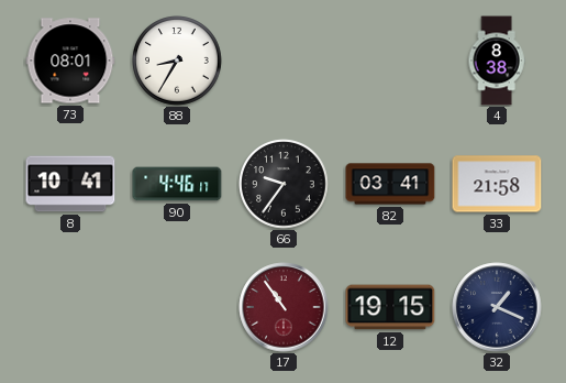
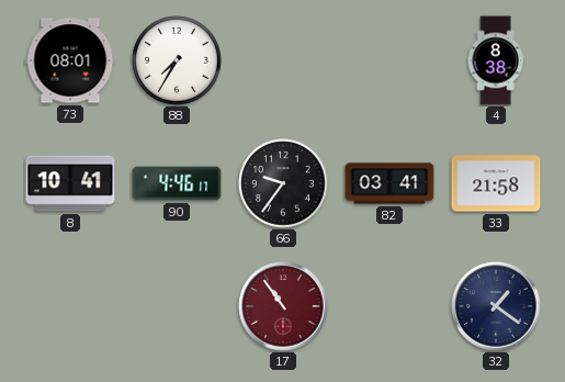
88: 8:35 -> 7:35 (178, 61)
12: 19:15 -> none (390, 307)
32: 1:19 -> 1:21 (496, 306)
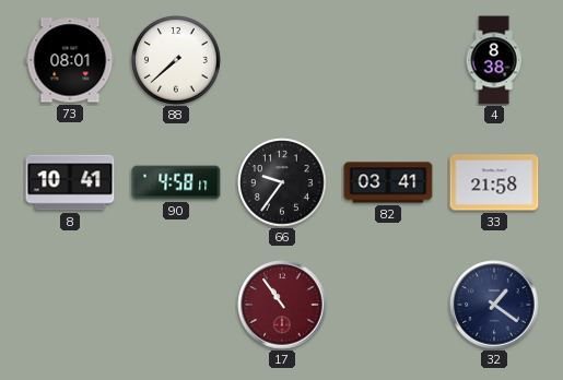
88: 7:35 -> 7:38 (177, 61)
90: 4:46 -> 4:58 (176, 182)
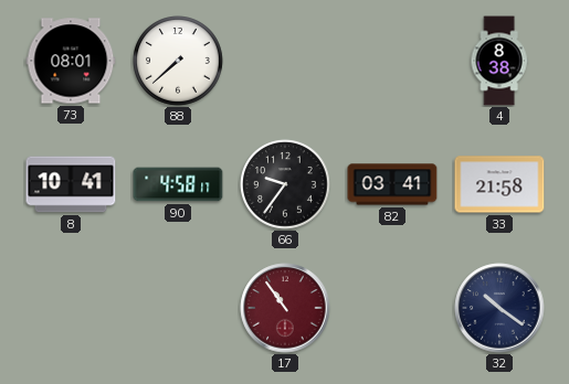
32: 1:21 -> 10:21 (499, 308)
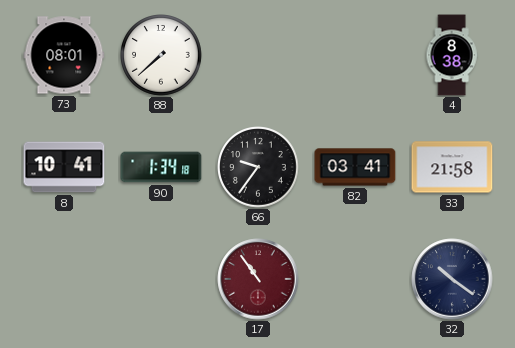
90: 4:58 -> 1:34 (161, 167)
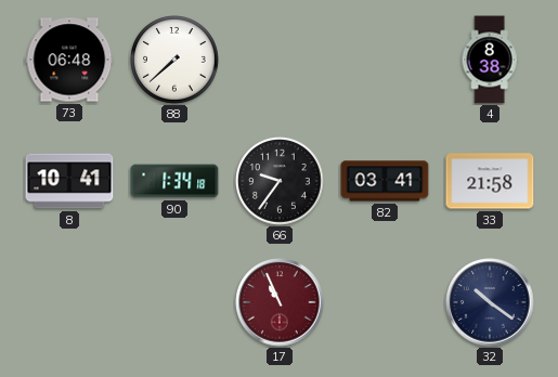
73: 08:01 -> 06:48 (69, 60)
17: 10:54 -> 10:56 (280, 302)
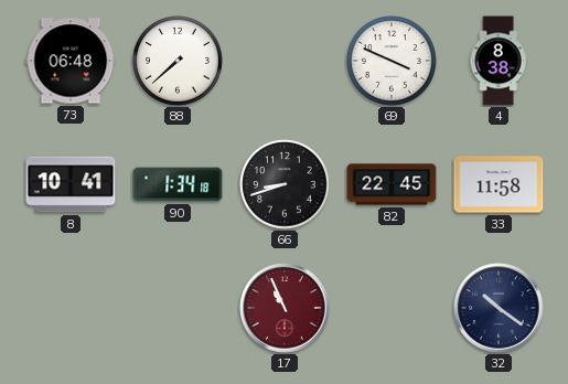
69: none -> 3:49 (393, 62)
66: 9:36 -> 8:42 (286, 185)
82: 03:41 -> 22:45 (392, 184)
33: 21:58 -> 11:58 (499, 184)
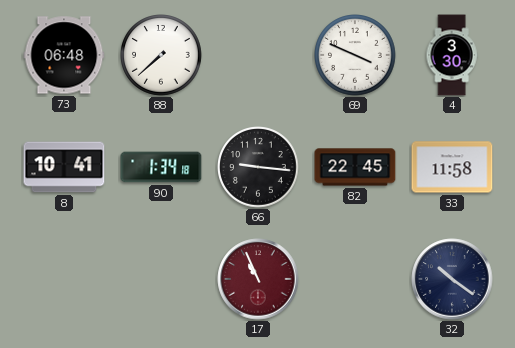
4: 8:38 -> 3:30 (452, 55)
66: 8:42 -> 9:16 (259, 168)
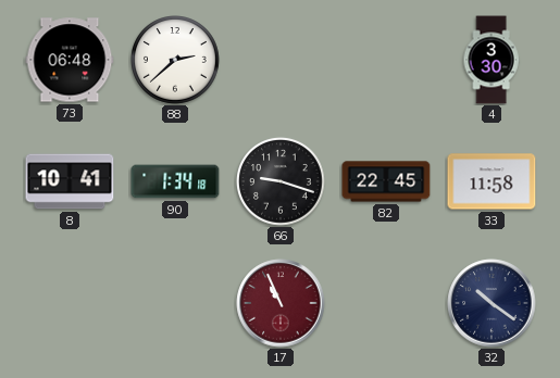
88: 7:38 -> 2:38 (176, 61)
69: 3:49 -> none (356, 56)
66: 9:16 -> 9:18 (282, 182)
